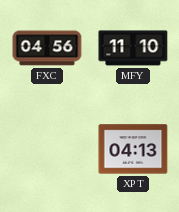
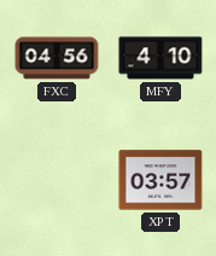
MFY: 11:10 -> 4:10 (160, 58)
XPT: 04:13 -> 03:57 (160, 180)
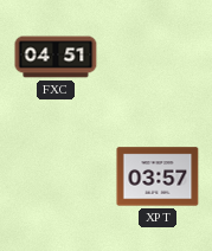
FXC: 04:56 -> 04:51 (56, 57)
MFY: 4:10 -> none (160, 58)
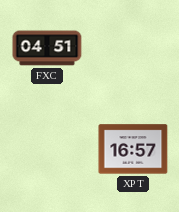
XPT: 03:57 -> 16:57 (133, 149)
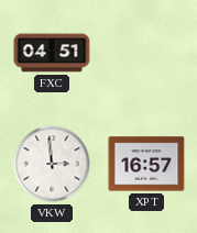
VKW: none -> 2:59 (52, 164)
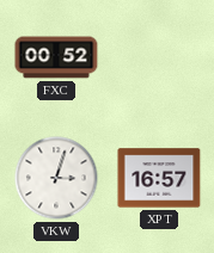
FXC: 04:51 -> 00:52 (56, 57)
VKW: 2:59 -> 3:03 (56, 178)
